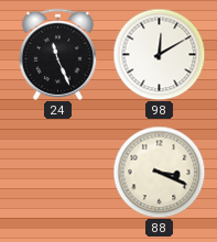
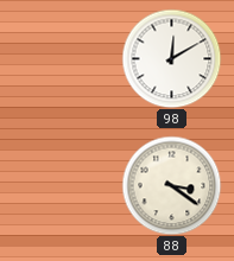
24: 11:26 -> none (57, 54)
88: 3:19 -> 3:21 (171, 185)
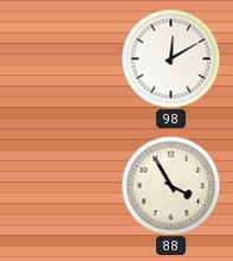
88: 3:21 -> 3:55 (170, 185)
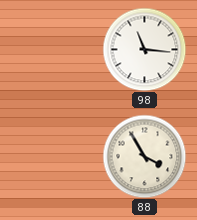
98: 12:10 -> 11:16 (144, 49)
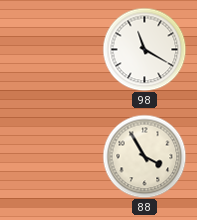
98: 11:16 -> 11:20 (144, 49)
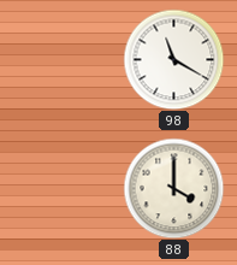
88: 3:55 -> 4:00 (173, 188)
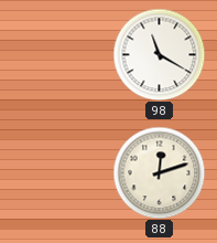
88: 4:00 -> 12:12 (159, 172)
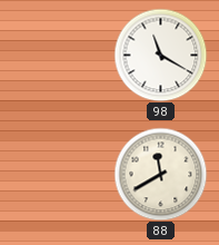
88: 12:12 -> 11:40 (160, 174)
